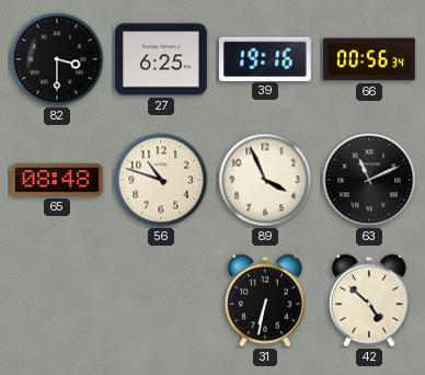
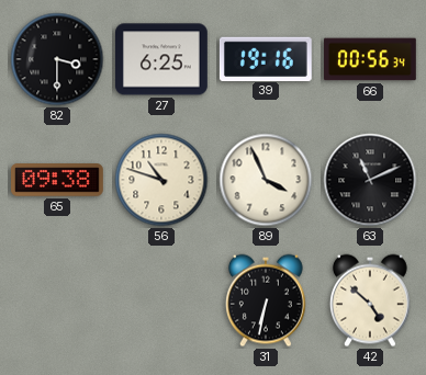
65: 08:48 -> 09:38 (58, 180)
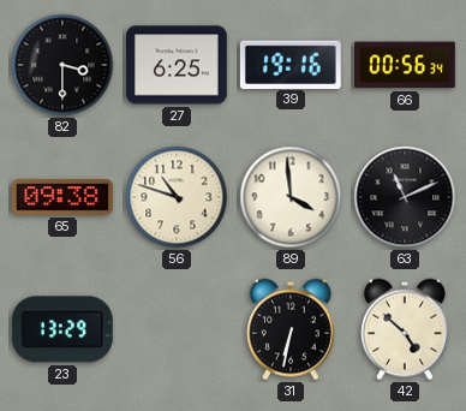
89: 3:56 -> 3:59 (291, 197)
23: none -> 13:29 (62, 329)
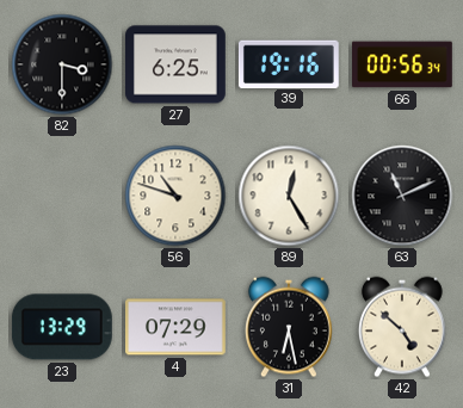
65: 09:38 -> none (64, 197)
89: 3:59 -> 12:25 (289, 196)
4: none -> 07:29 (177, 327)
31: 6:32 -> 6:28 (289, 327)
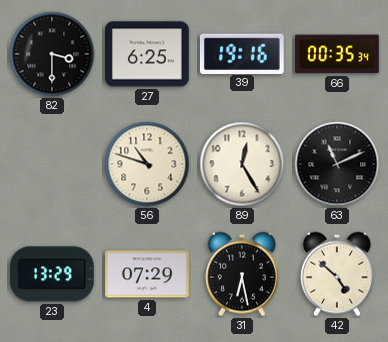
66: 00:56 -> 00:35 (338, 54)
